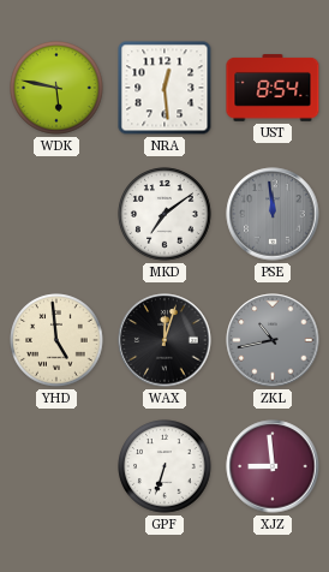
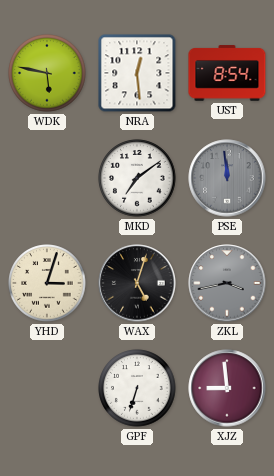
YHD: 4:59 -> 3:03 (47, 283)
WAX: 12:03 -> 5:03 (137, 283)
ZKL: 10:43 -> 3:43 (227, 283)
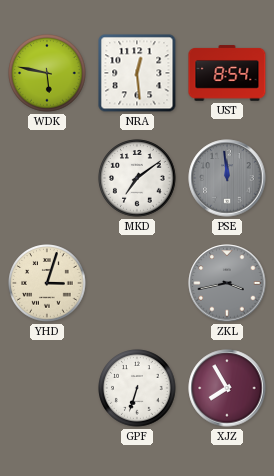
WAX: 5:03 -> none (137, 283)
XJZ: 8:59 -> 7:55 (227, 388)
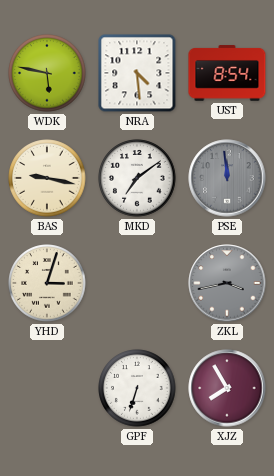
NRA: 12:29 -> 4:29 (137, 73)
BAS: none -> 9:17 (47, 178)
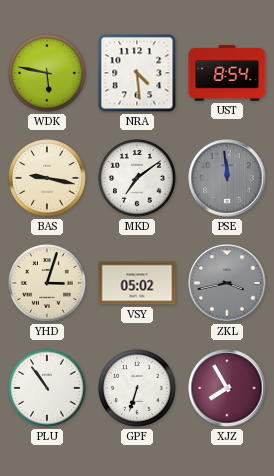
VSY: none -> 05:02 (137, 283)
PLU: none -> 10:54 (47, 388)
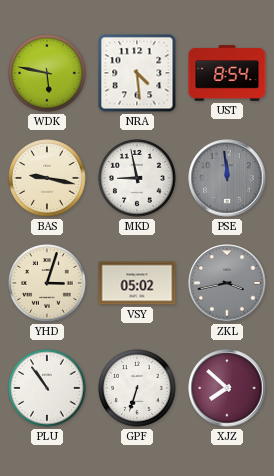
MKD: 7:09 -> 8:58 (137, 178)
XJZ: 7:55 -> 7:52 (227, 388)
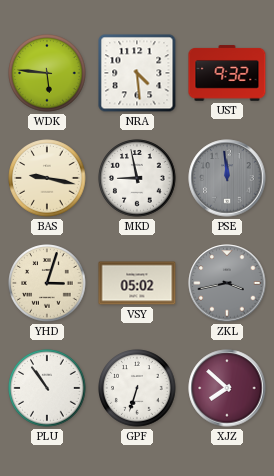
WDK: 5:47 -> 5:46 (47, 73)
UST: 8:54 -> 9:32 (227, 73)
